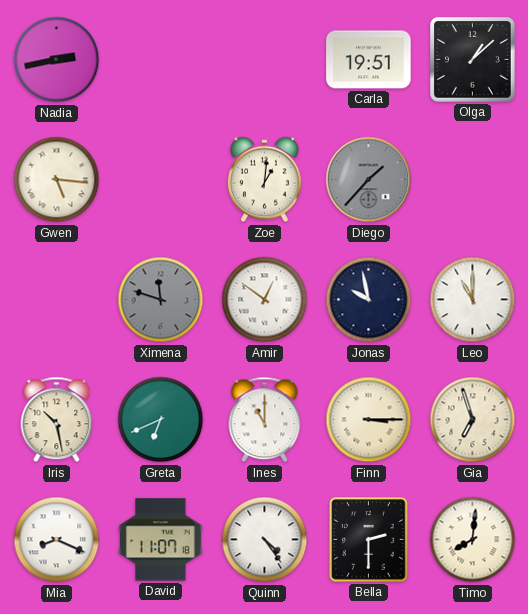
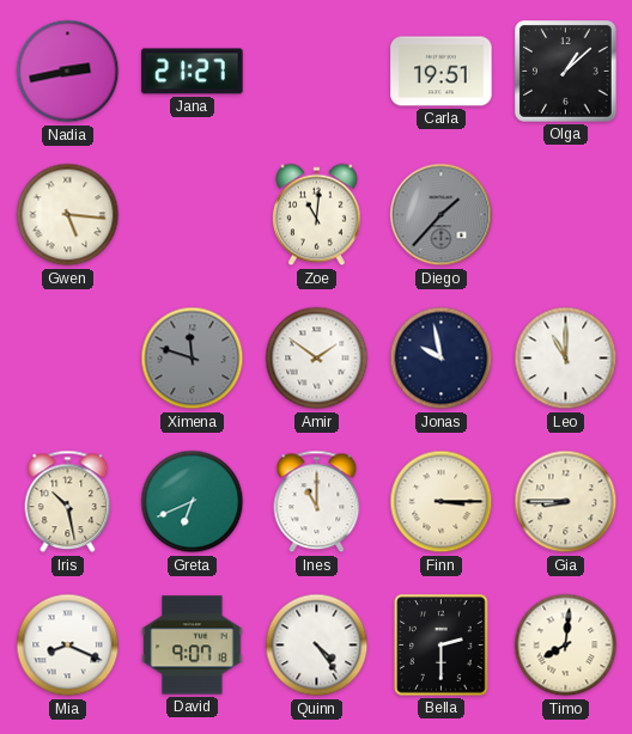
Jana: none -> 21:27 (193, 72)
Zoe: 1:01 -> 11:01 (317, 215)
Amir: 12:51 -> 1:51 (317, 359)
Gia: 6:57 -> 8:45 (566, 502)
David: 11:07 -> 9:07 (193, 646)
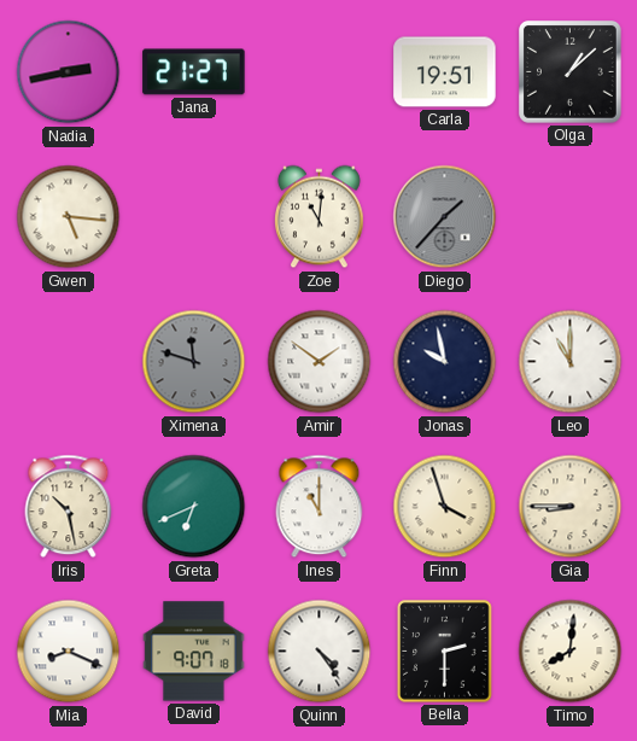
Finn: 3:15 -> 3:57 (445, 507)
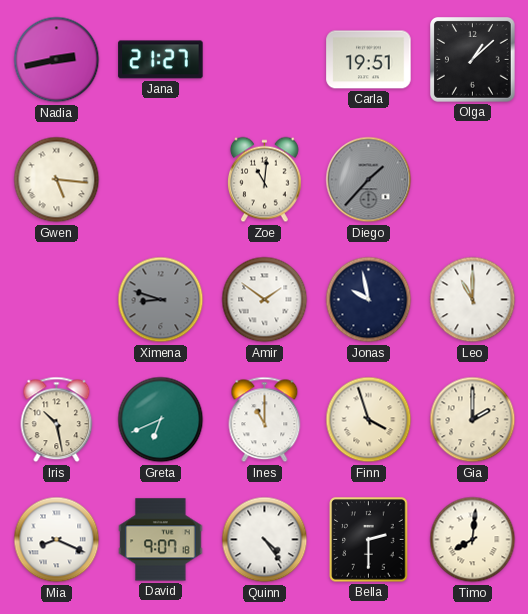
Ximena: 11:48 -> 8:48 (161, 300)
Gia: 8:45 -> 2:00 (473, 420)
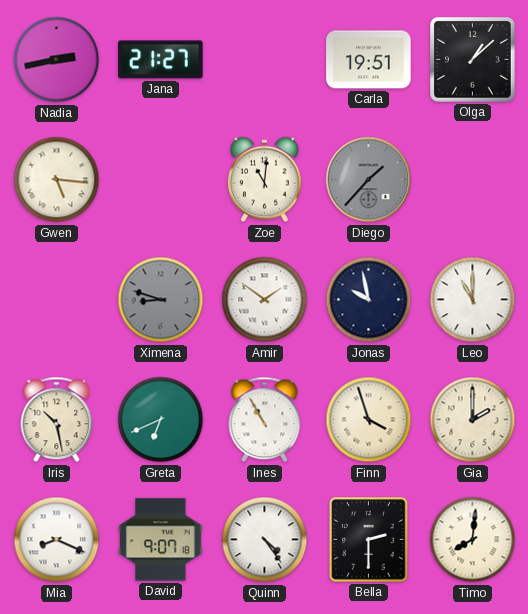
Ines: 11:00 -> 10:55 (265, 420)
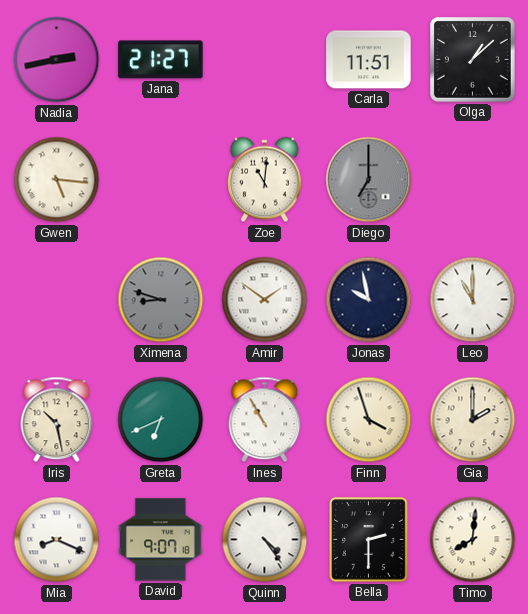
Carla: 19:51 -> 11:51 (369, 60)
Diego: 1:37 -> 7:00 (369, 180)
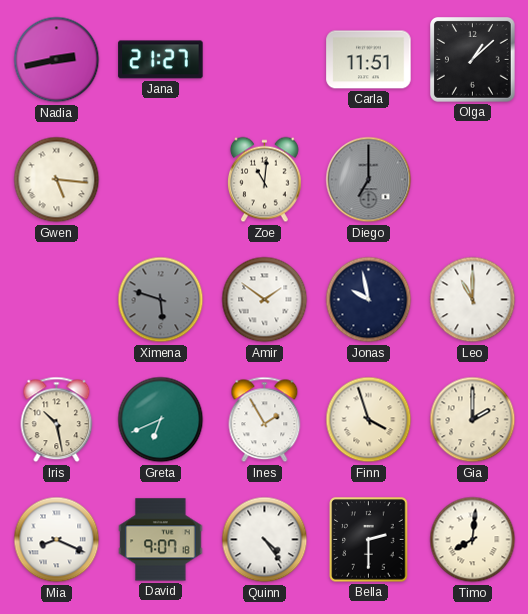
Ximena: 8:48 -> 5:48 (161, 300)
Ines: 10:55 -> 1:55 (265, 420)
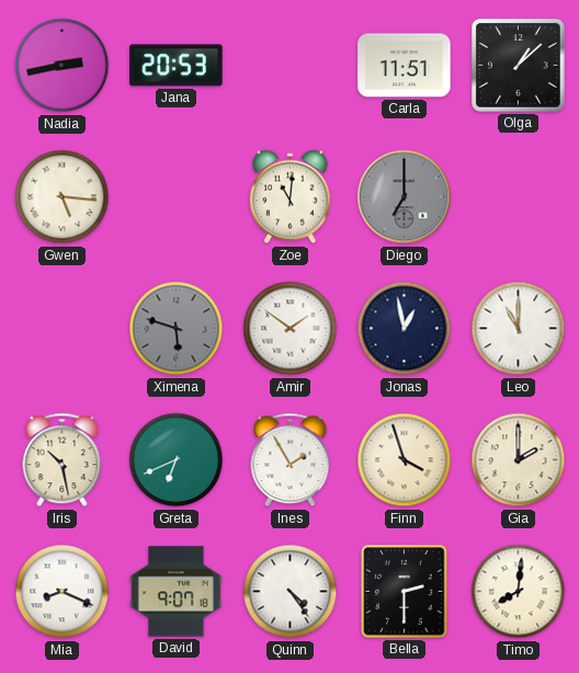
Jana: 21:27 -> 20:53 (177, 66)
Jonas: 9:58 -> 12:58 (405, 329)
